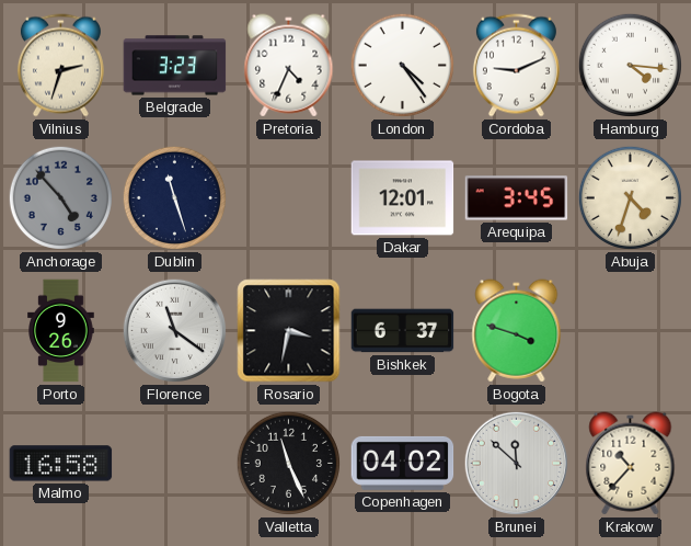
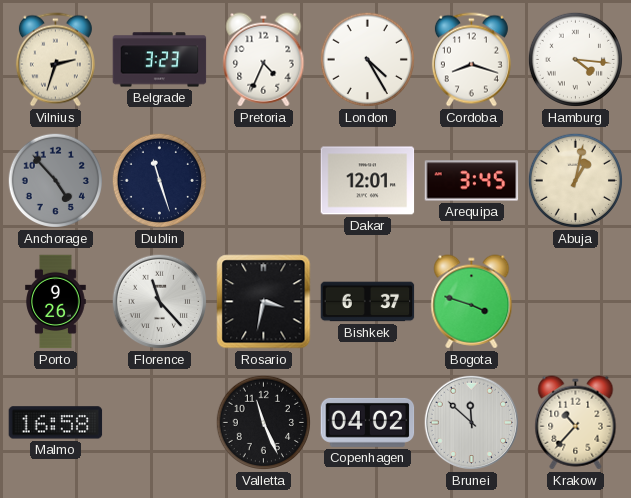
London: 4:24 -> 4:25 (367, 59)
Cordoba: 9:11 -> 8:18 (471, 60)
Abuja: 4:33 -> 1:02 (575, 180)
Florence: 11:21 -> 11:23 (160, 302)
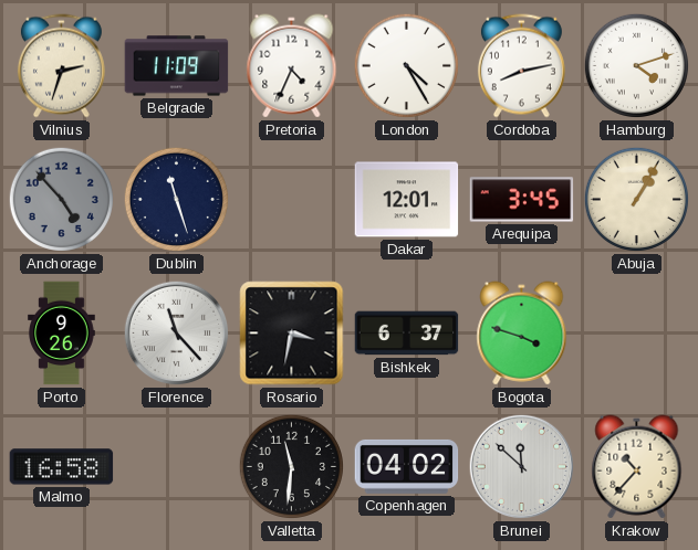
Belgrade: 3:23 -> 11:09 (177, 66)
Cordoba: 8:18 -> 8:13 (521, 66)
Hamburg: 4:16 -> 4:12 (636, 65)
Abuja: 1:02 -> 1:05 (636, 199)
Valletta: 11:26 -> 11:31 (291, 466)
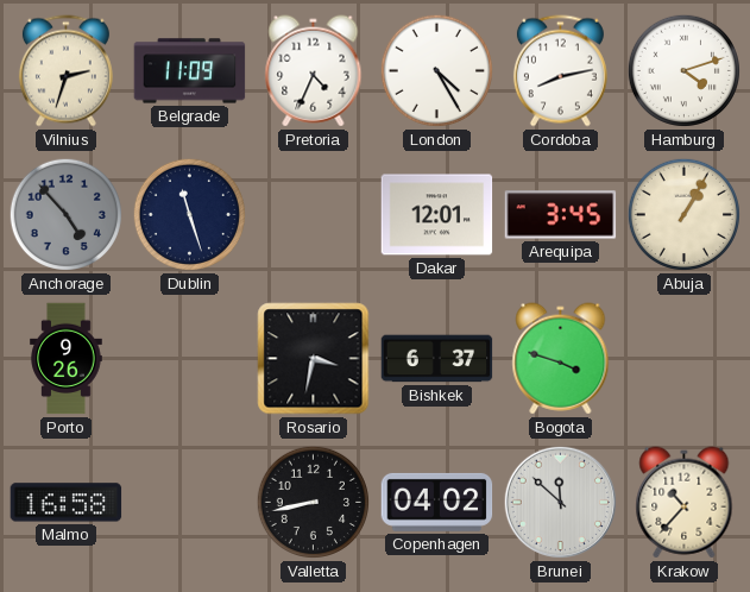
Florence: 11:23 -> none (177, 334)
Valletta: 11:31 -> 8:43 (313, 502)
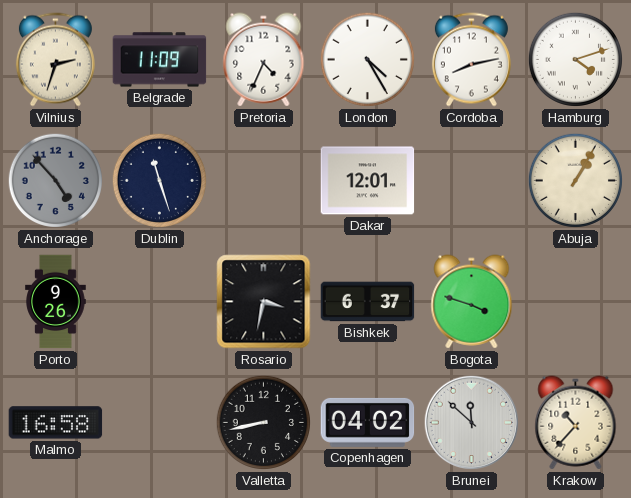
Arequipa: 3:45 -> none (561, 215)
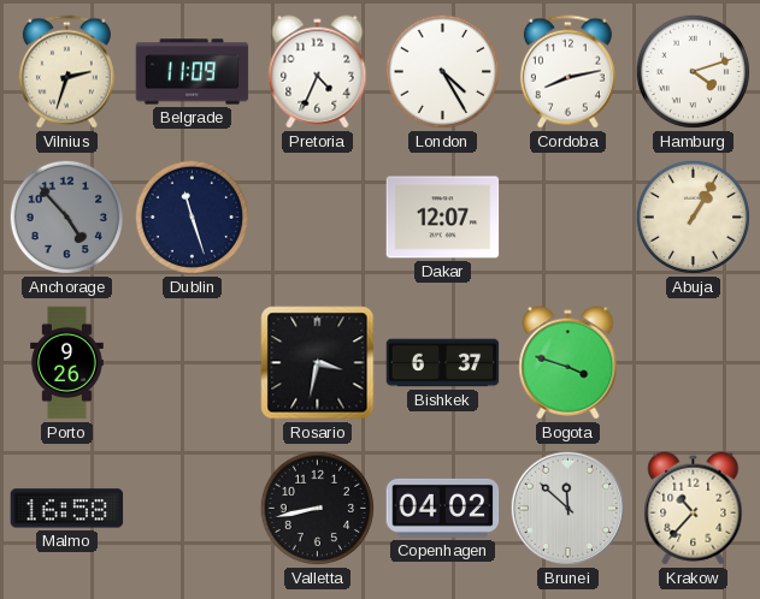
Dakar: 12:01 -> 12:07 (443, 218)
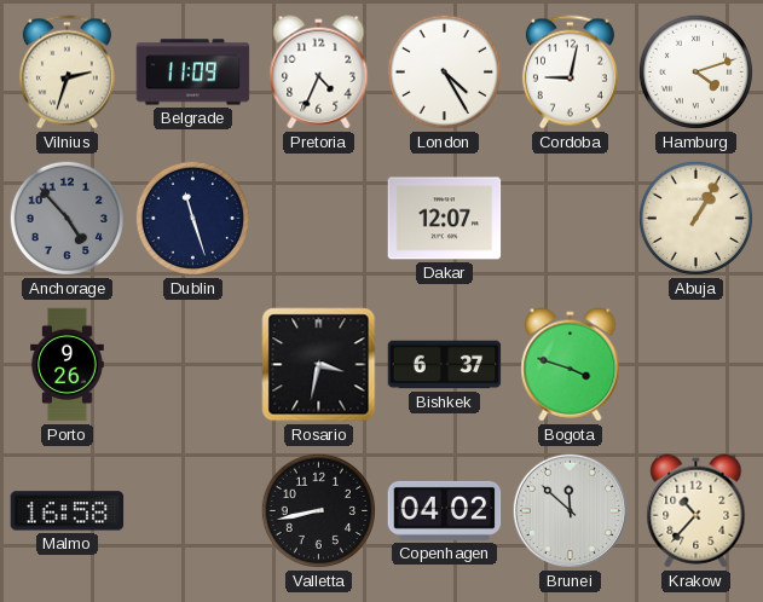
Cordoba: 8:13 -> 9:02 (570, 73)
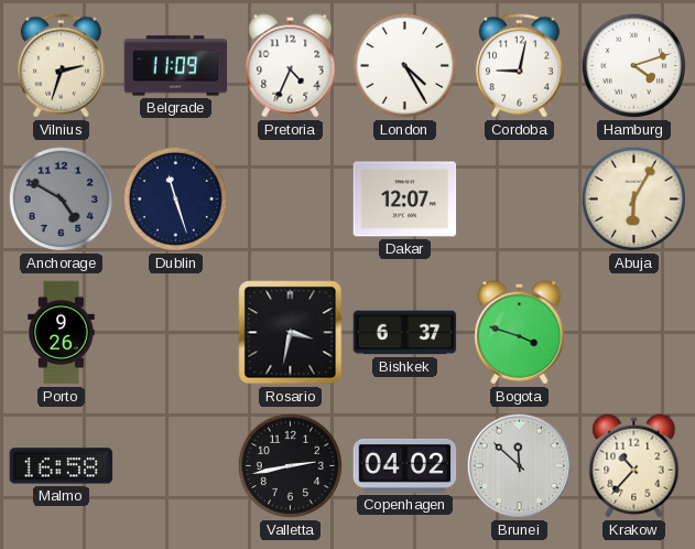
Anchorage: 4:53 -> 4:50 (61, 198)
Abuja: 1:05 -> 6:05 (633, 198)
Valletta: 8:43 -> 2:43 (290, 465)
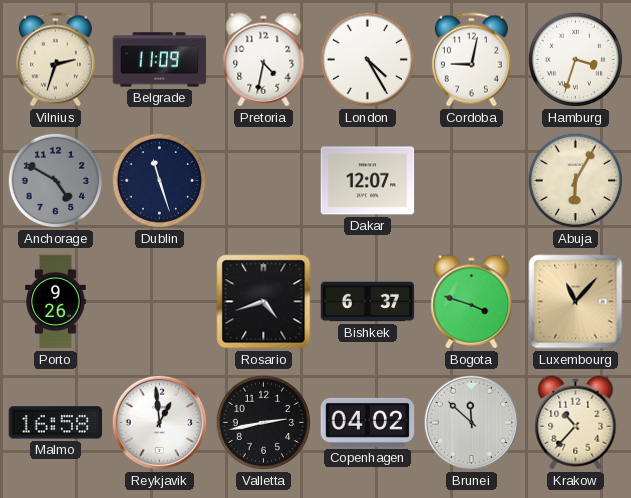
Pretoria: 4:34 -> 4:32 (264, 60)
Hamburg: 4:12 -> 3:33 (575, 59)
Rosario: 3:32 -> 4:42 (264, 302)
Luxembourg: none -> 11:07 (576, 302)
Reykjavik: none -> 12:59 (160, 423)
